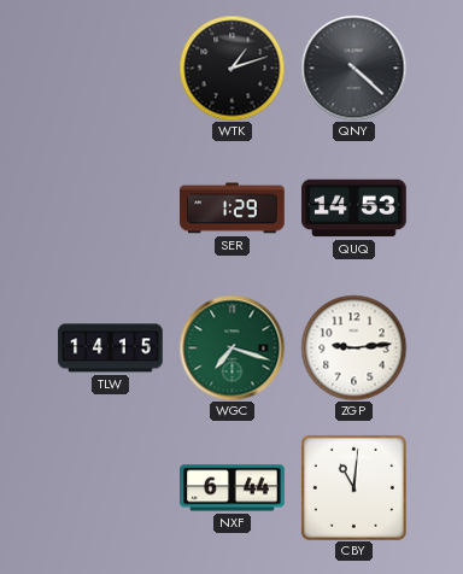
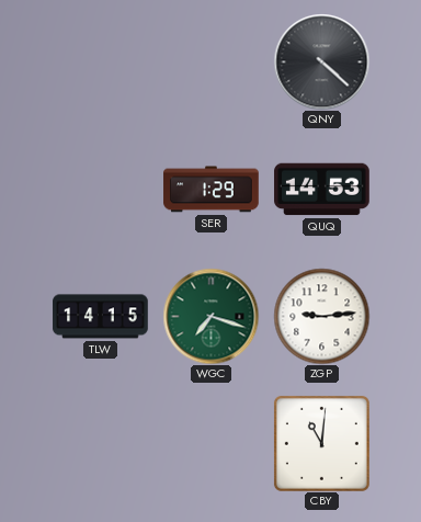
WTK: 1:12 -> none (231, 68)
NXF: 6:44 -> none (233, 488)
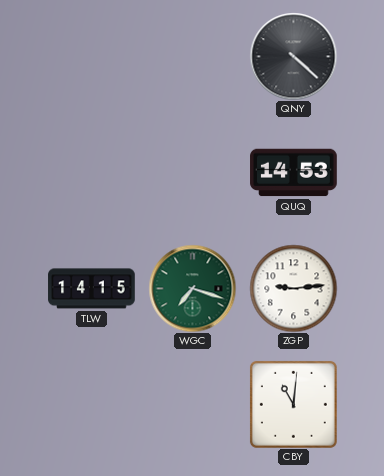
SER: 1:29 -> none (212, 190)
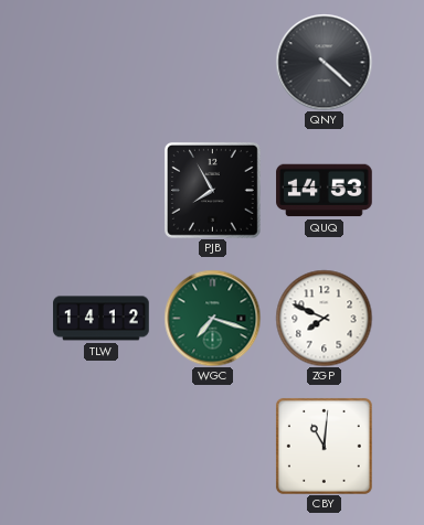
PJB: none -> 7:55 (212, 190)
TLW: 14:15 -> 14:12 (102, 319)
ZGP: 9:14 -> 7:49 (324, 318)
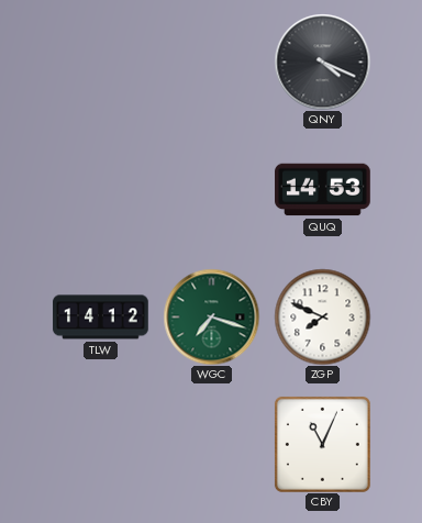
QNY: 4:22 -> 4:19 (322, 62)
PJB: 7:55 -> none (212, 190)
CBY: 11:01 -> 11:04 (322, 444)
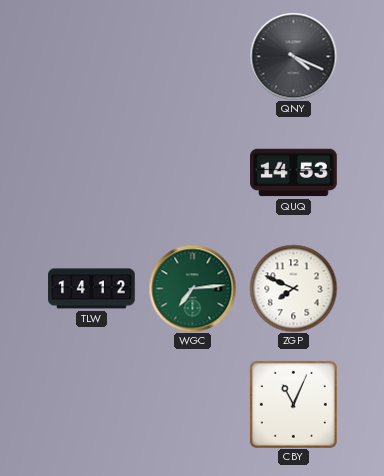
WGC: 7:18 -> 7:14 (192, 288)
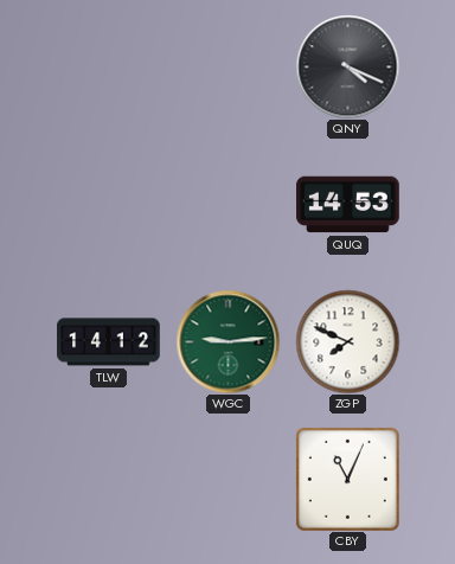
WGC: 7:14 -> 9:14 (227, 341)
